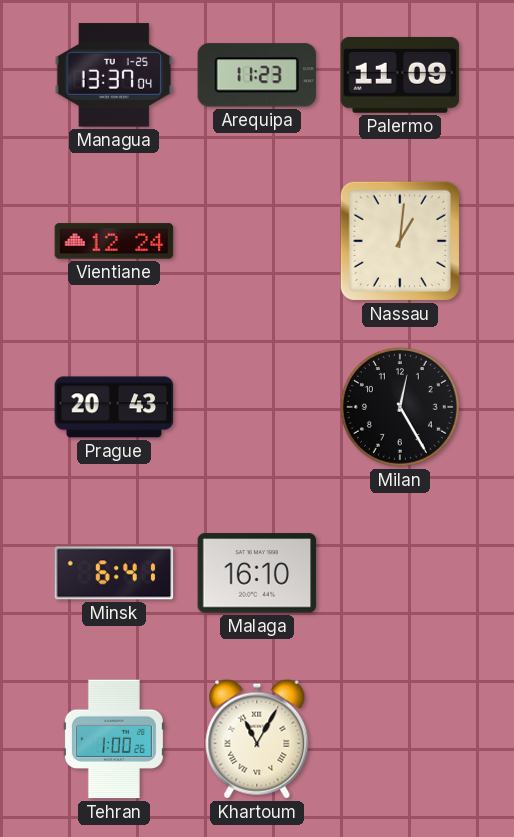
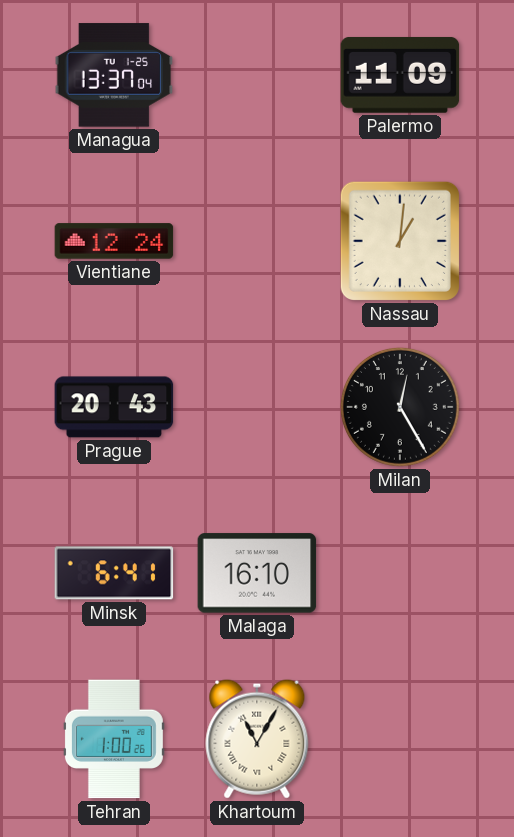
Arequipa: 11:23 -> none (257, 75)
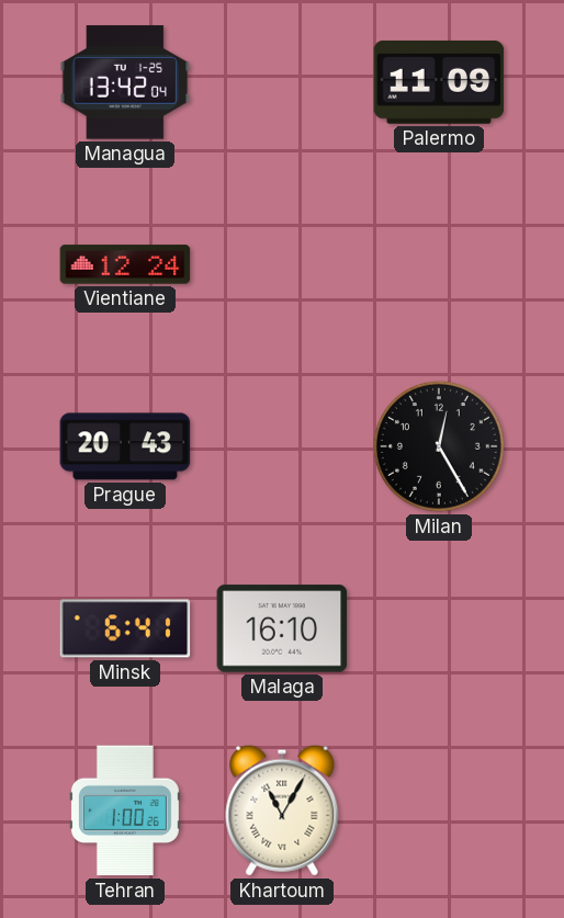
Managua: 13:37 -> 13:42 (125, 82)
Nassau: 1:01 -> none (400, 241)
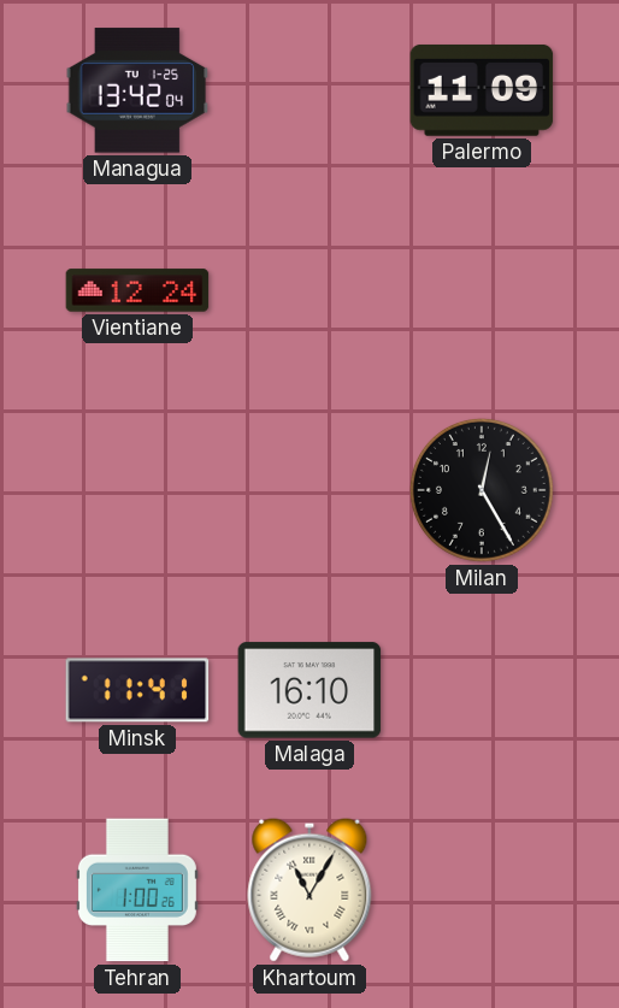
Prague: 20:43 -> none (125, 446)
Minsk: 6:41 -> 11:41 (137, 690)
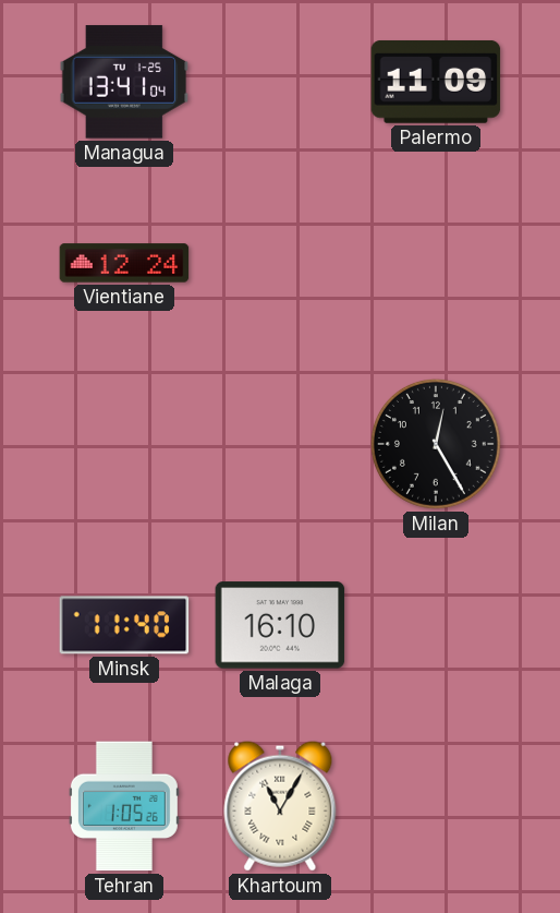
Managua: 13:42 -> 13:41 (124, 82)
Minsk: 11:41 -> 11:40 (124, 625)
Tehran: 1:00 -> 1:05 (124, 806)
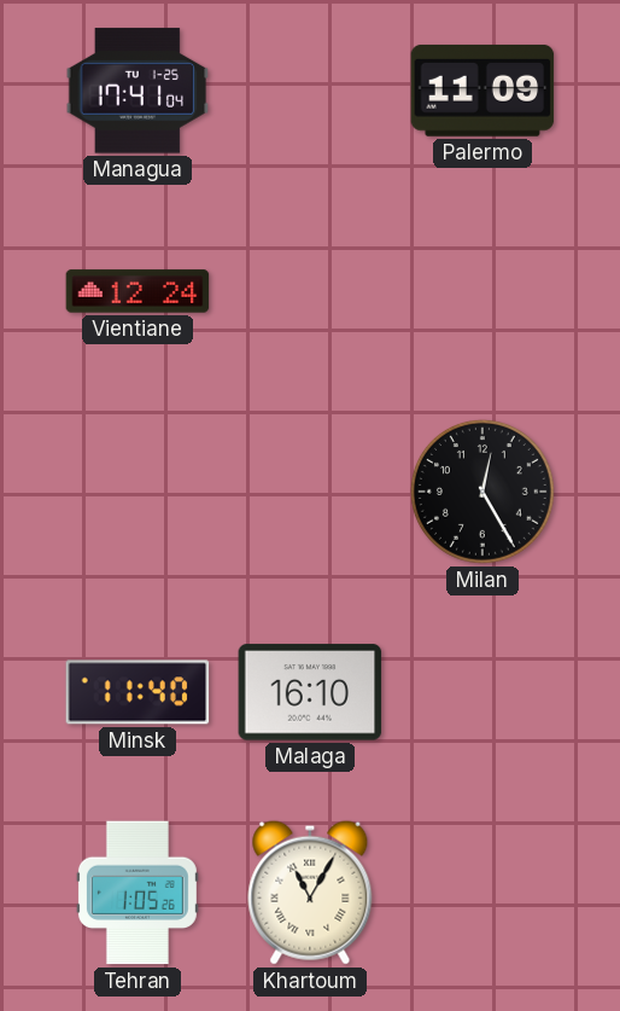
Managua: 13:41 -> 17:41 (138, 91)
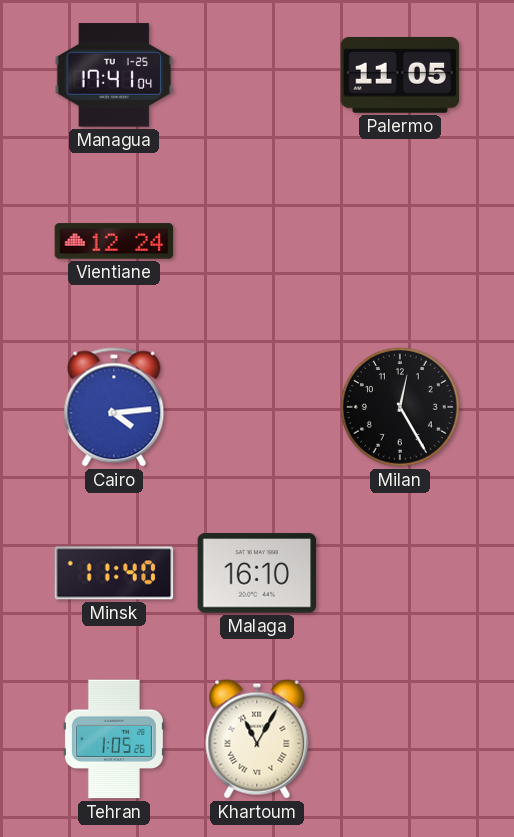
Palermo: 11:09 -> 11:05 (400, 75)
Cairo: none -> 4:14 (114, 407)
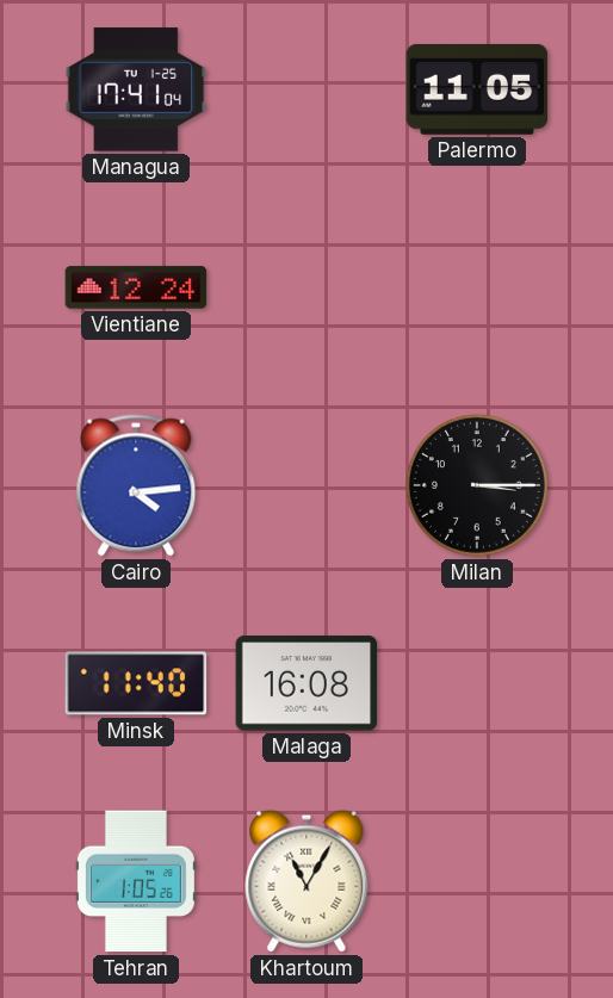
Milan: 12:25 -> 3:15 (477, 485)
Malaga: 16:10 -> 16:08 (306, 683)
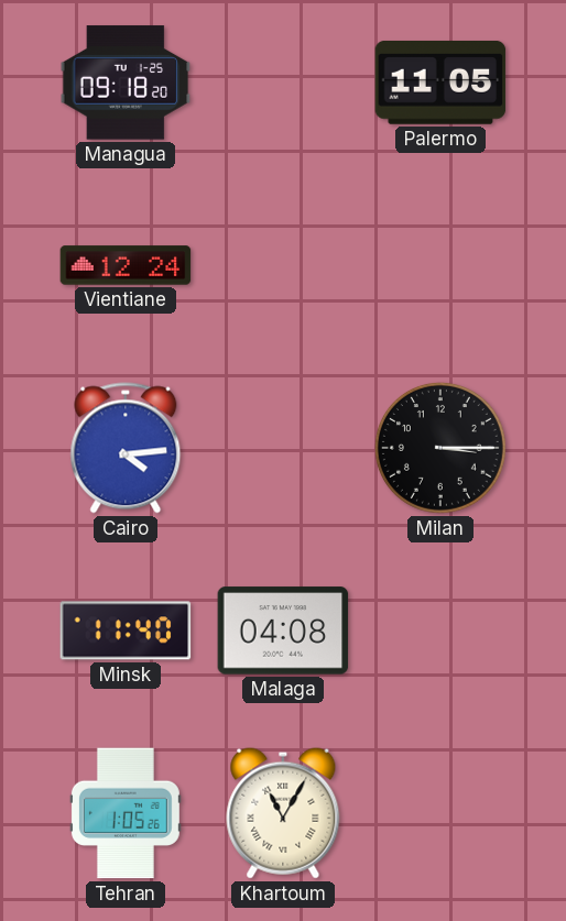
Managua: 17:41 -> 09:18 (126, 83)
Malaga: 16:08 -> 04:08 (283, 631)
